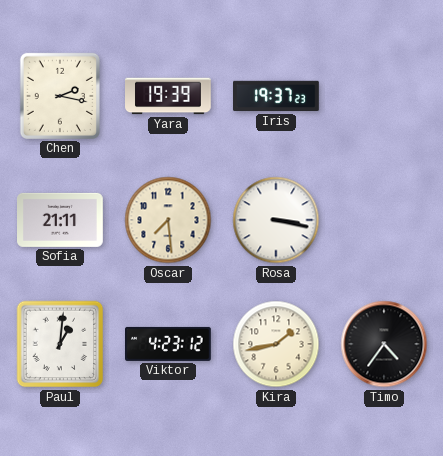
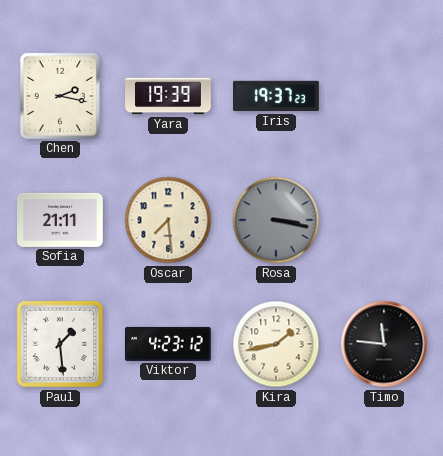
Rosa dial: white -> grey (276, 220)
Paul: 1:01 -> 1:29 (60, 344)
Timo: 4:36 -> 11:46 (384, 344)
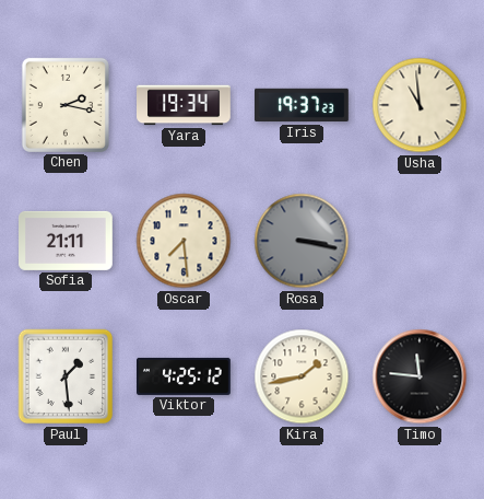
Yara: 19:39 -> 19:34 (184, 105)
Usha: none -> 10:59 (420, 105)
Viktor: 4:23 -> 4:25 (185, 376)
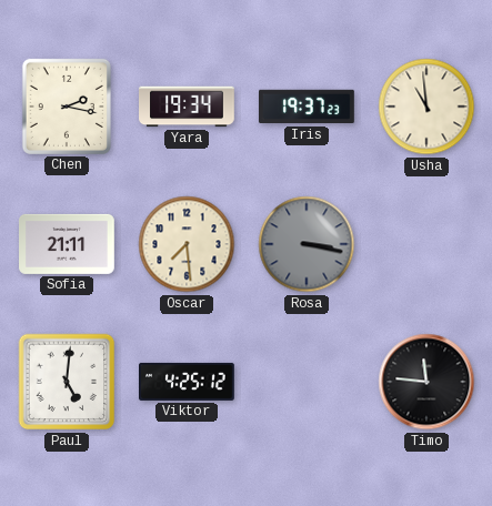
Paul: 1:29 -> 5:01 (67, 382)
Kira: 1:43 -> none (302, 376)
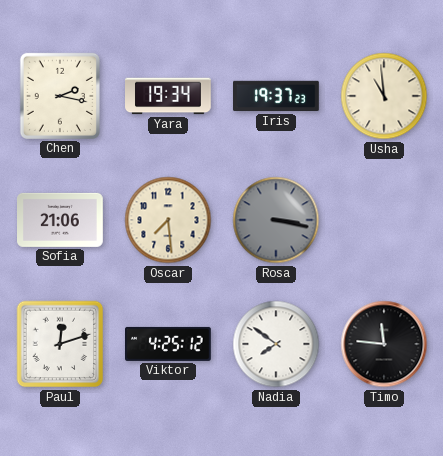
Sofia: 21:11 -> 21:06 (61, 220)
Paul: 5:01 -> 12:12 (60, 344)
Nadia: none -> 7:51 (276, 344)
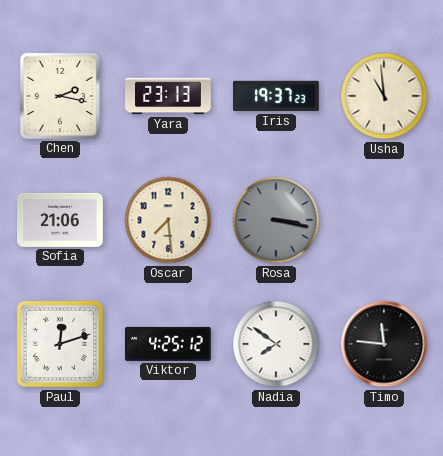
Yara: 19:34 -> 23:13 (168, 96)
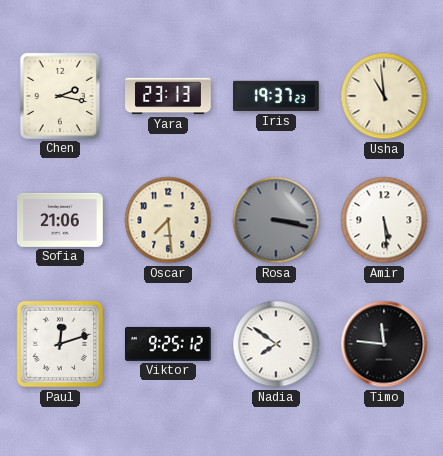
Amir: none -> 5:29 (384, 220)
Viktor: 4:25 -> 9:25 (169, 344)
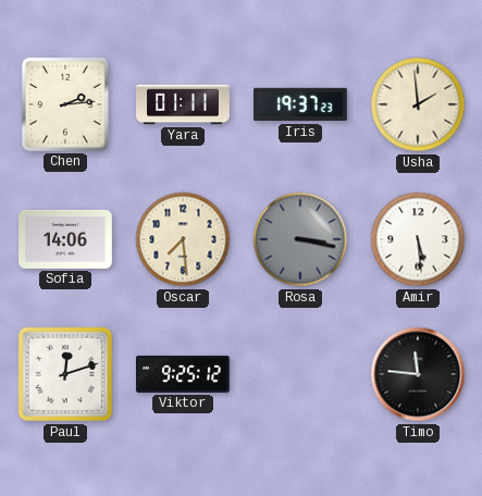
Chen: 2:17 -> 2:14 (65, 104)
Yara: 23:13 -> 01:11 (183, 104)
Usha: 10:59 -> 1:59 (418, 104)
Sofia: 21:06 -> 14:06 (66, 239)
Nadia: 7:51 -> none (276, 344)
